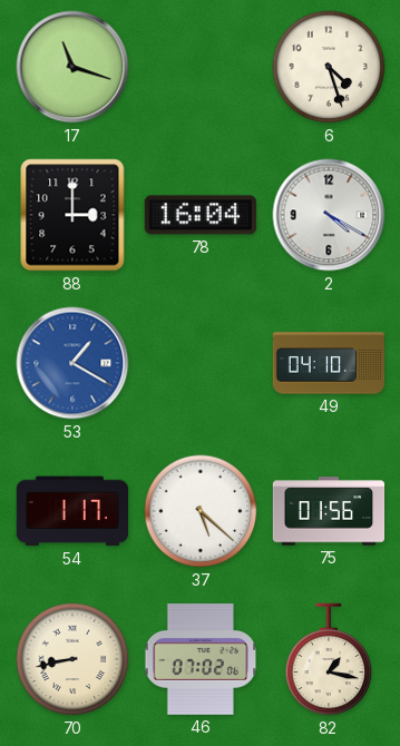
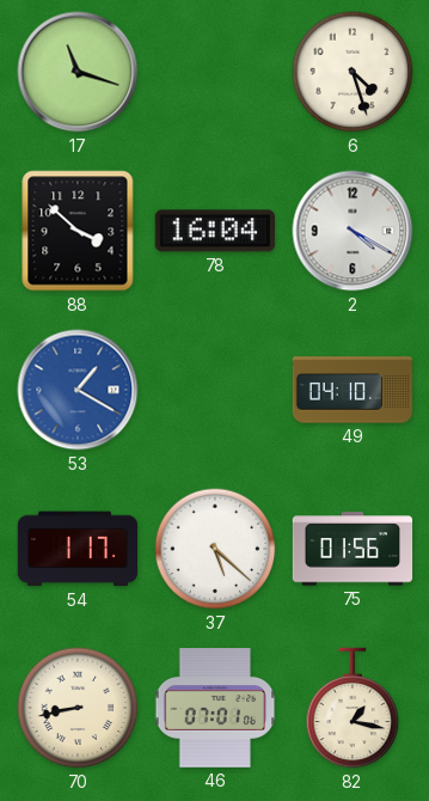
88: 3:00 -> 3:52 (78, 231)
46: 07:02 -> 07:01 (215, 709)
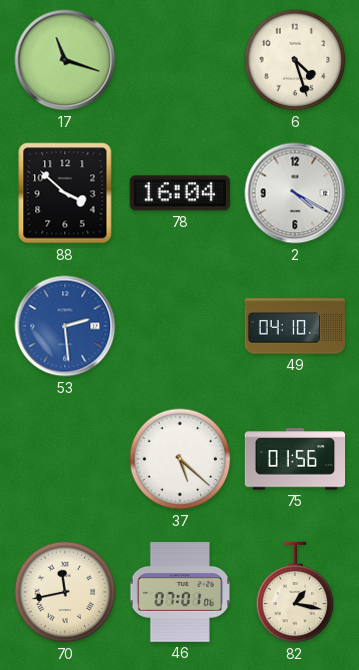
53: 1:20 -> 2:29 (65, 326)
54: 1:17 -> none (76, 549)
70: 8:43 -> 11:43 (65, 592)
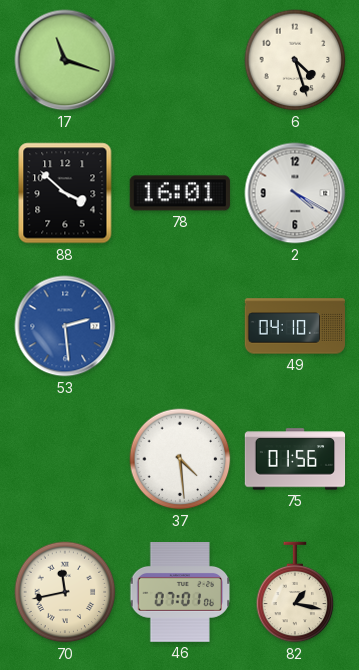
78: 16:04 -> 16:01 (180, 193)
37: 5:22 -> 4:29 (180, 459)
